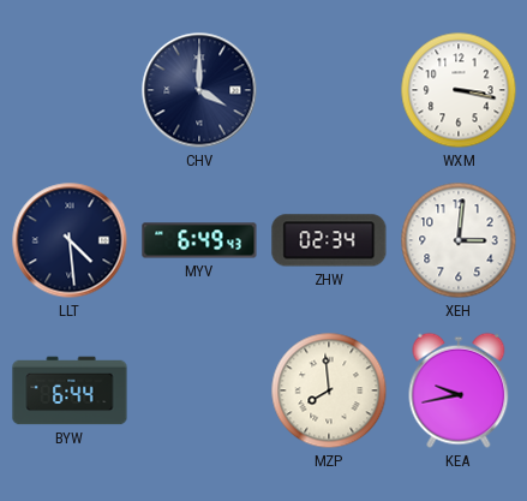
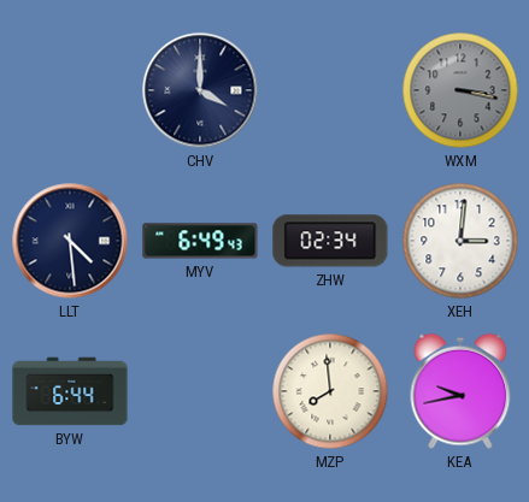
WXM dial: white -> grey (460, 90)
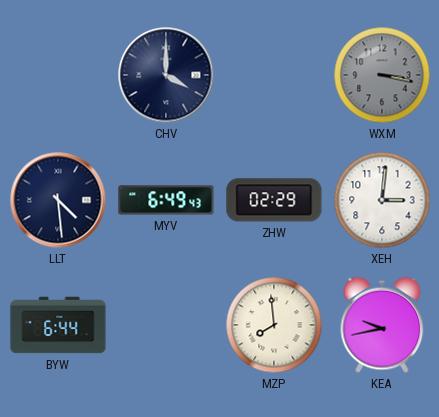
ZHW: 02:34 -> 02:29 (274, 200)
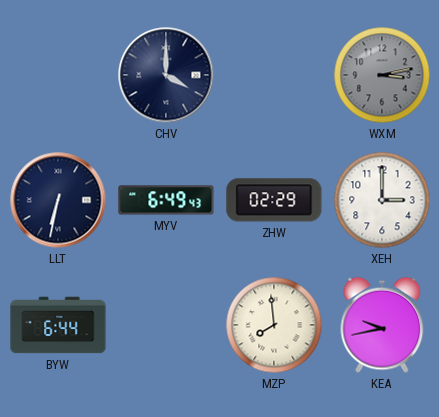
WXM: 3:17 -> 3:13 (382, 75)
LLT: 4:29 -> 6:32 (58, 200)
XEH: 3:01 -> 3:00 (382, 200)
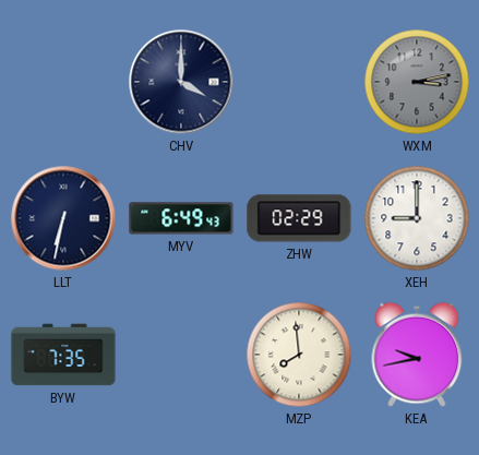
XEH: 3:00 -> 9:00 (417, 218)
BYW: 6:44 -> 7:35 (63, 355)
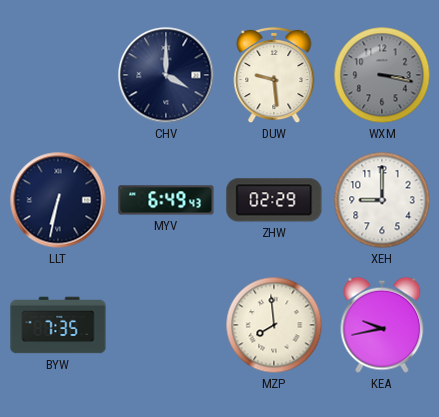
DUW: none -> 9:29 (274, 75)
WXM: 3:13 -> 3:17 (382, 75)
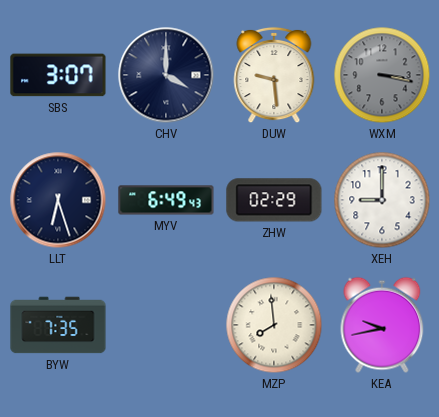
SBS: none -> 3:07 (58, 75)
LLT: 6:32 -> 6:27 (58, 200)
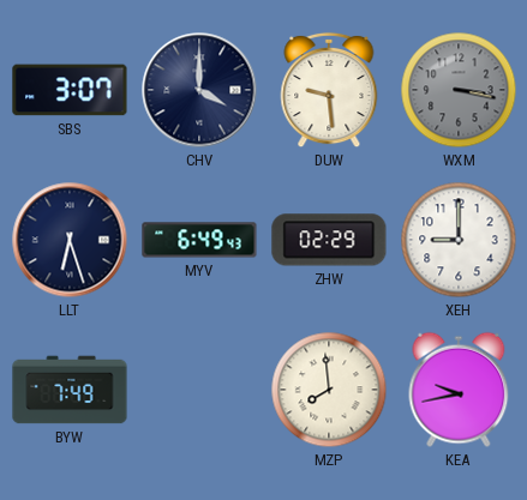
BYW: 7:35 -> 7:49 (70, 390)
